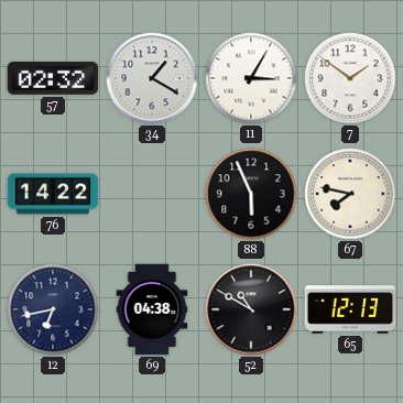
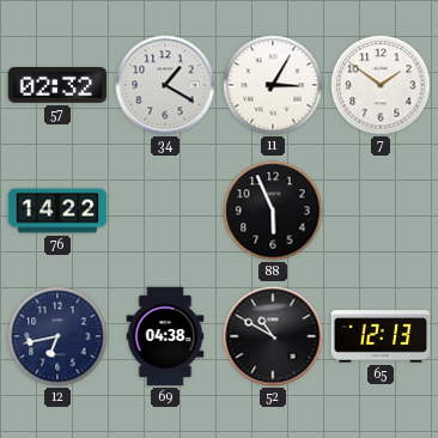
67: 7:47 -> none (350, 194)
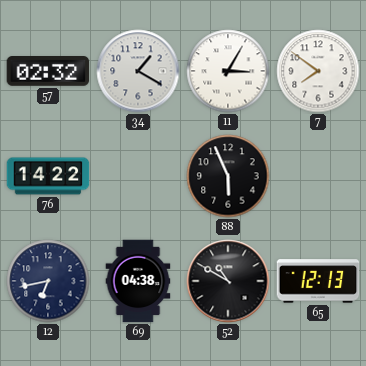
7: 1:51 -> 7:51 (318, 71)
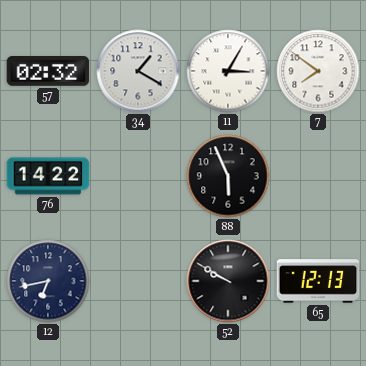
69: 04:38 -> none (138, 281)
52: 10:50 -> 9:50 (228, 281)
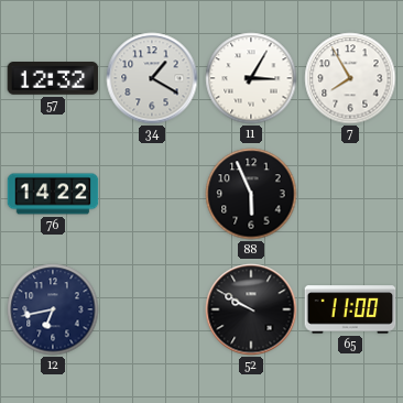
57: 02:32 -> 12:32 (53, 79)
7: 7:51 -> 7:55 (350, 78)
65: 12:13 -> 11:00 (350, 309)
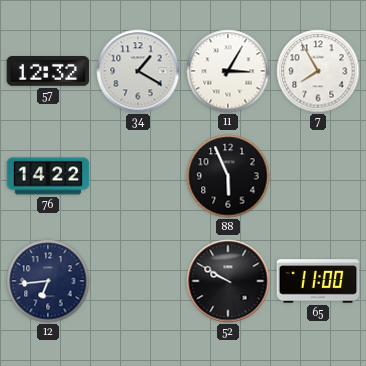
12: 6:43 -> 6:44 (48, 281)
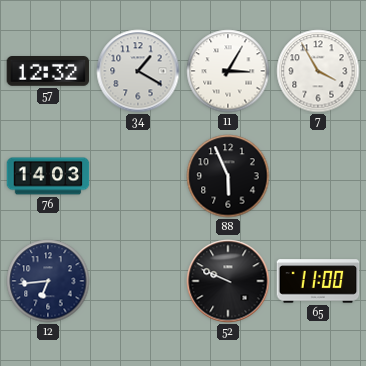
7: 7:55 -> 3:55 (318, 71)
76: 14:22 -> 14:03 (48, 176)
52: 9:50 -> 9:49 (228, 281)
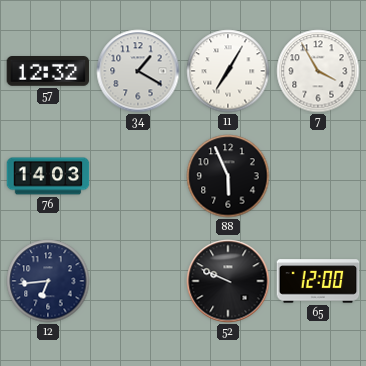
11: 3:05 -> 7:05 (228, 71)
65: 11:00 -> 12:00 (318, 281)
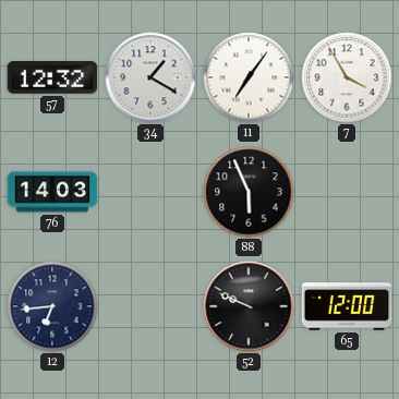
11: 7:05 -> 7:06 (249, 77)
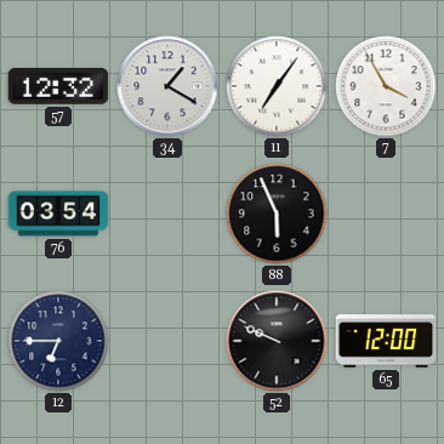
76: 14:03 -> 03:54 (58, 214)
12: 6:44 -> 6:45 (58, 341)
